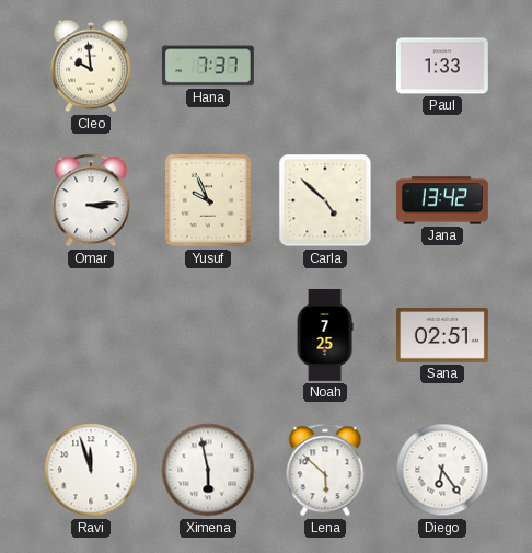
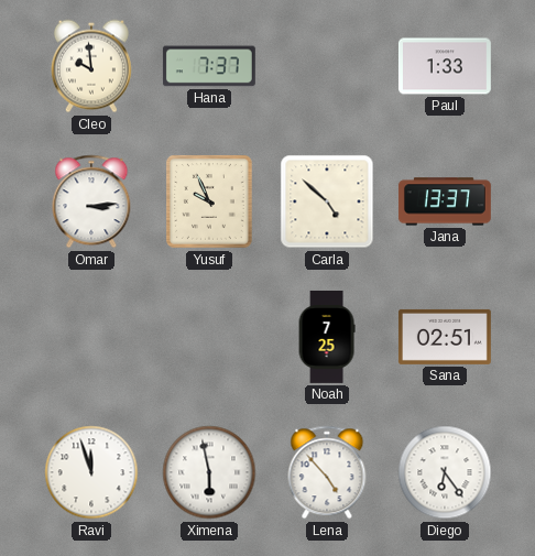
Jana: 13:42 -> 13:37 (445, 201)
Lena: 5:52 -> 4:53 (327, 472)
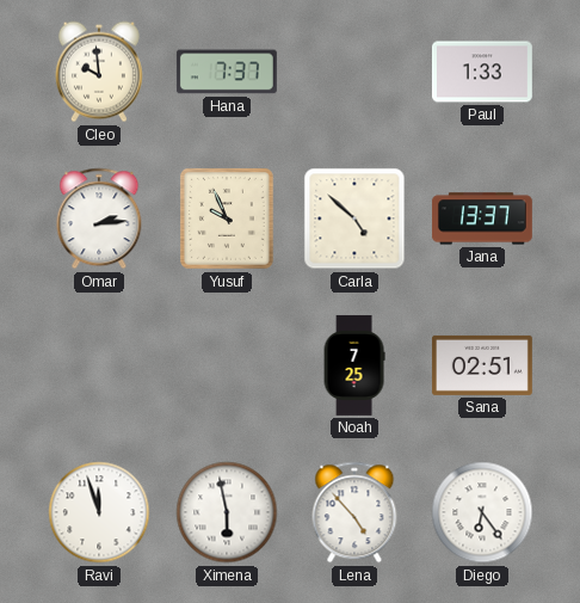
Omar: 3:14 -> 2:14 (99, 219)
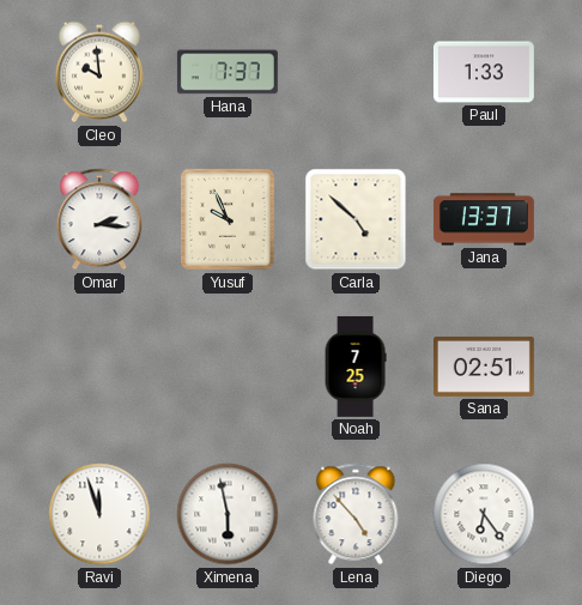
Omar: 2:14 -> 2:16 (99, 219)
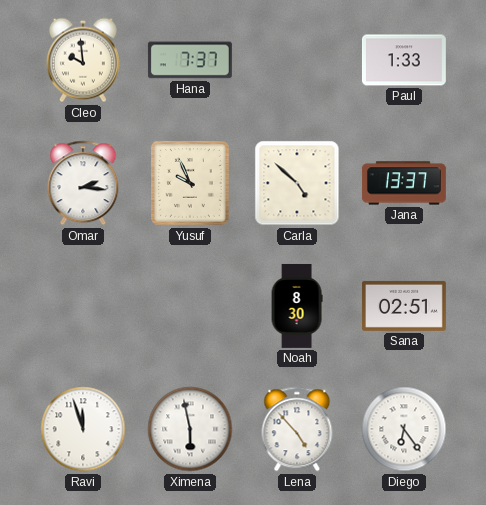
Noah: 7:25 -> 8:30 (297, 306)
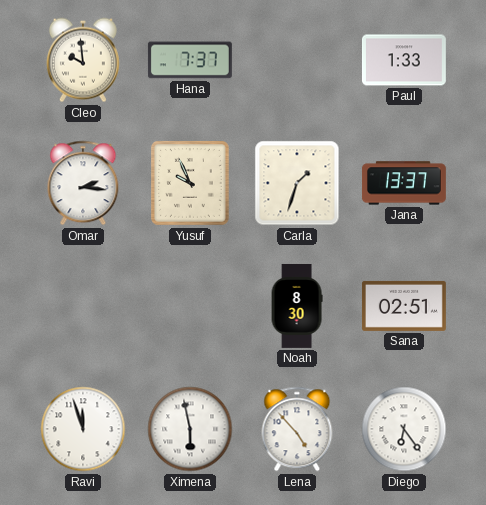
Carla: 4:52 -> 1:33 (297, 183)
